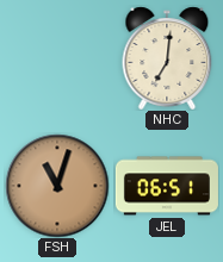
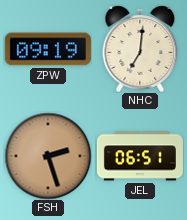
ZPW: none -> 09:19 (48, 49)
FSH: 11:03 -> 2:27 (48, 156)
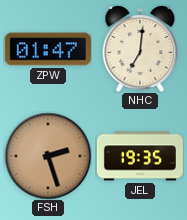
ZPW: 09:19 -> 01:47 (48, 49)
JEL: 06:51 -> 19:35 (140, 156)
